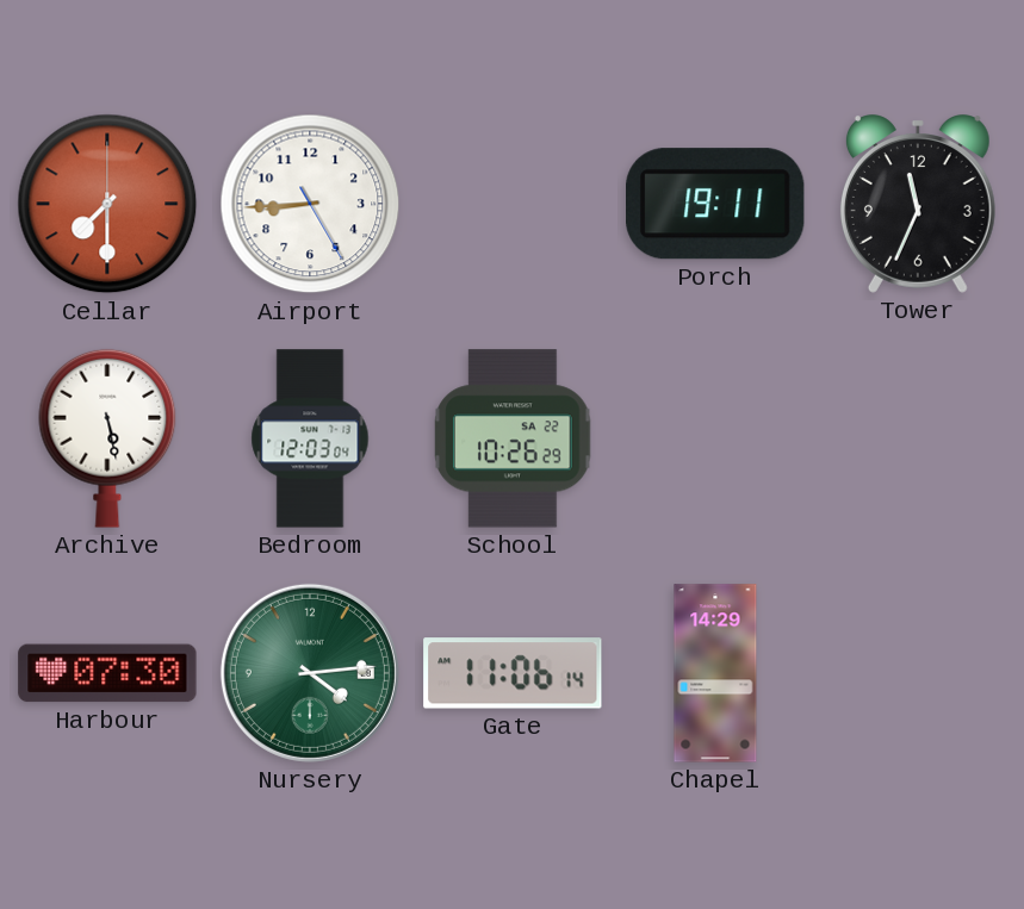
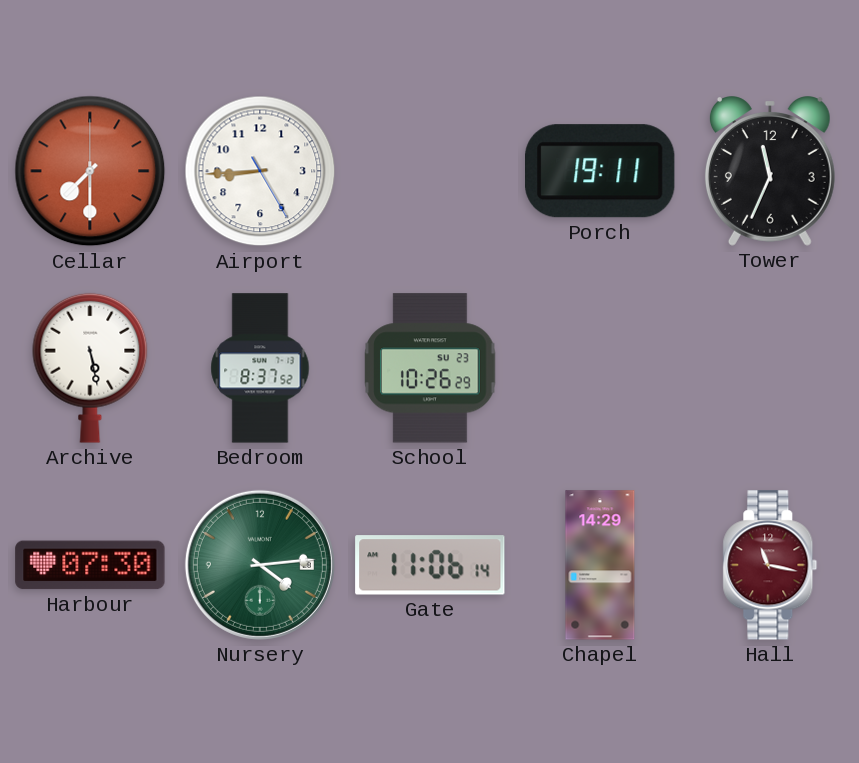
Bedroom: 12:03 -> 8:37 (260, 368)
School date: SA 22 -> SU 23 (430, 368)
Hall: none -> 11:17 (770, 565)
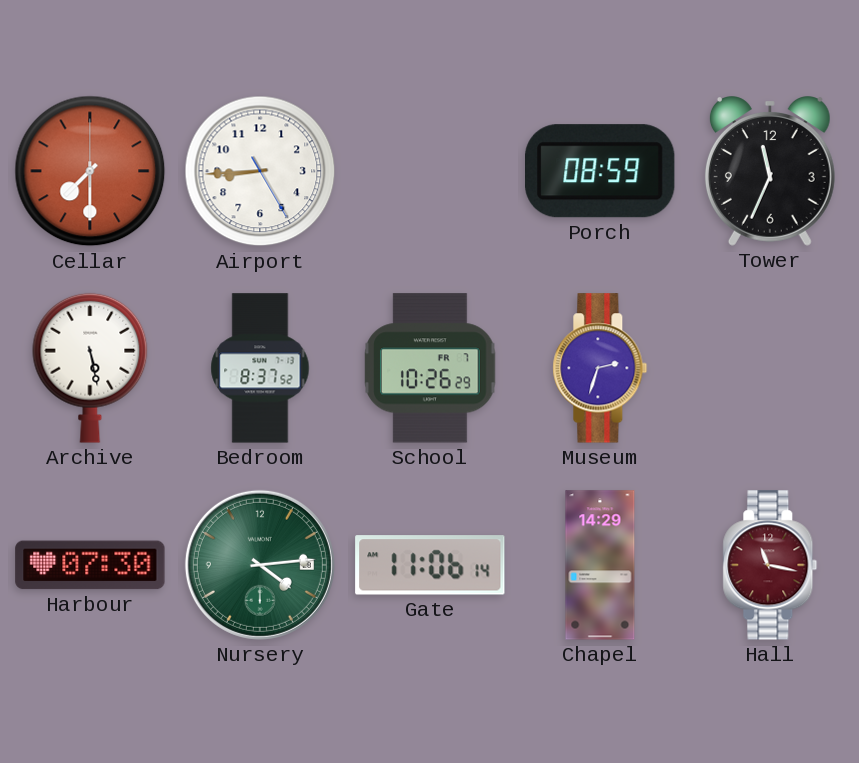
Porch: 19:11 -> 08:59 (601, 171)
School date: SU 23 -> FR 7 (430, 368)
Museum: none -> 2:33 (600, 368)
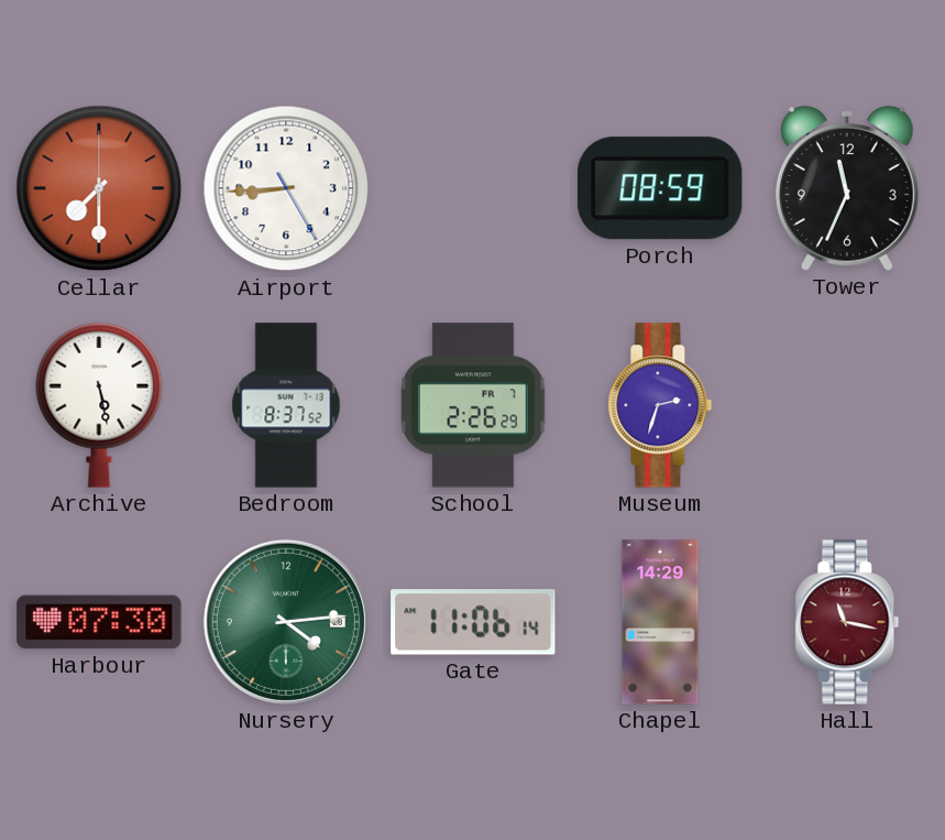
School: 10:26 -> 2:26 (473, 405)
